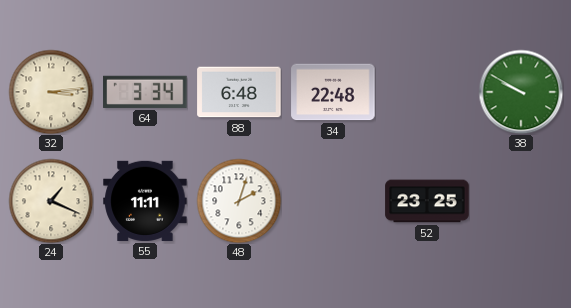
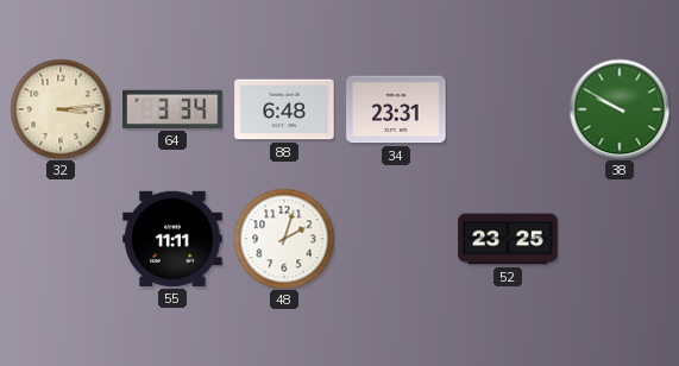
34: 22:48 -> 23:31 (396, 109)
24: 1:19 -> none (51, 201)
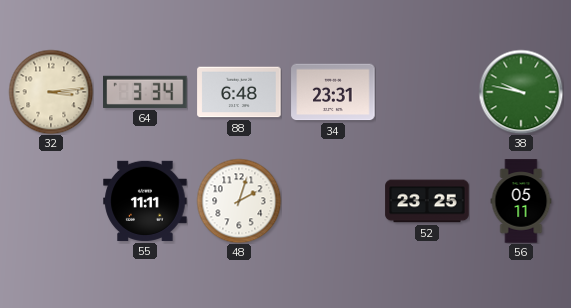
38: 9:50 -> 9:47 (521, 92)
56: none -> 05:11 (521, 201)
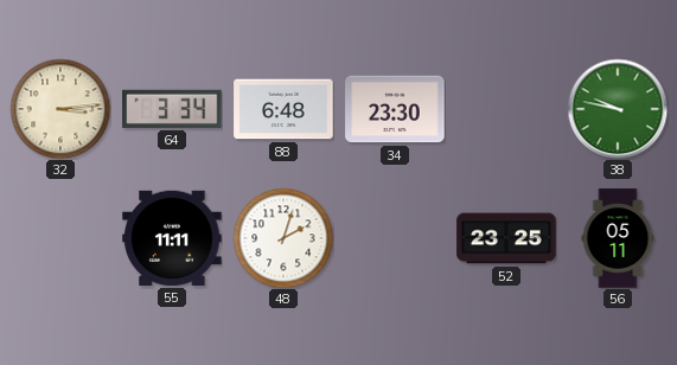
34: 23:31 -> 23:30 (395, 109)
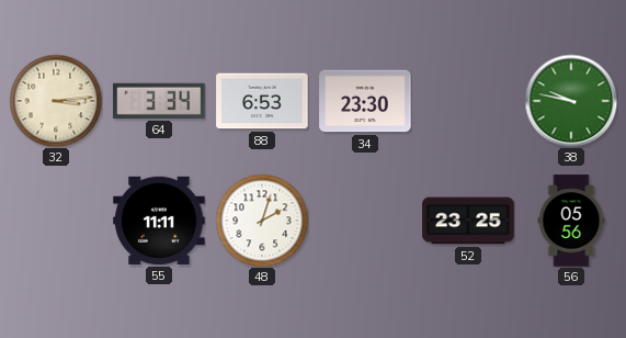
88: 6:48 -> 6:53 (262, 101)
56: 05:11 -> 05:56 (571, 221)
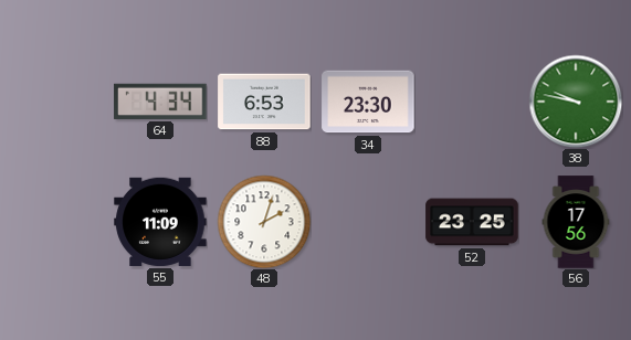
32: 3:14 -> none (56, 101)
64: 3:34 -> 4:34 (160, 102)
55: 11:11 -> 11:09 (160, 222)
56: 05:56 -> 17:56 (576, 222)
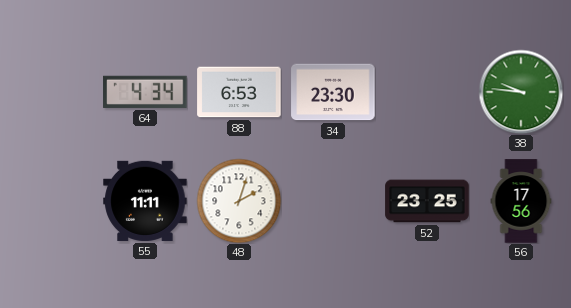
38: 9:47 -> 9:46 (521, 92)
55: 11:09 -> 11:11 (145, 201)
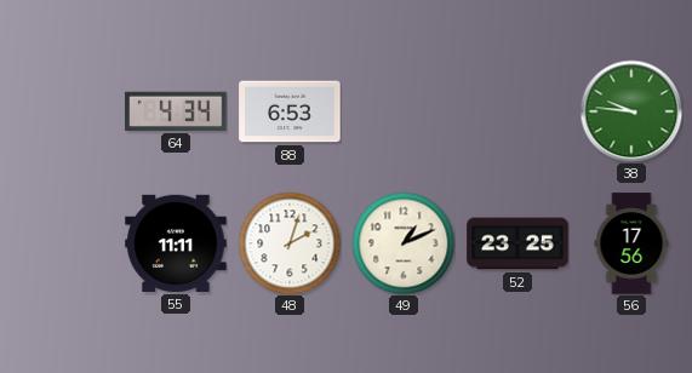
34: 23:30 -> none (333, 92)
49: none -> 1:11 (404, 243)
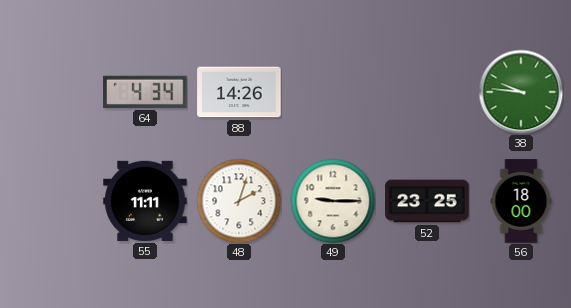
88: 6:53 -> 14:26 (239, 92)
49: 1:11 -> 9:15 (333, 201)
56: 17:56 -> 18:00 (521, 201)
